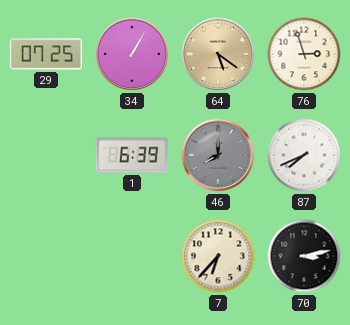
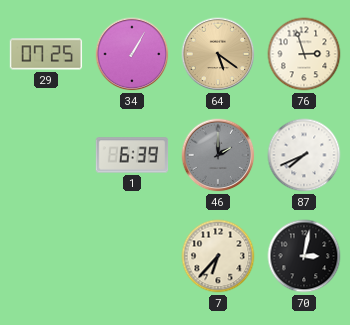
46: 8:00 -> 2:00 (218, 155)
70: 3:13 -> 3:02 (304, 256)
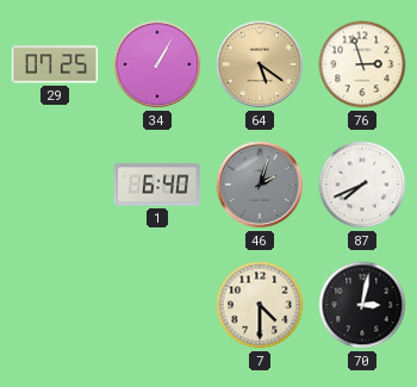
1: 6:39 -> 6:40 (157, 185)
46: 2:00 -> 2:03 (260, 185)
7: 6:37 -> 4:30 (260, 305)
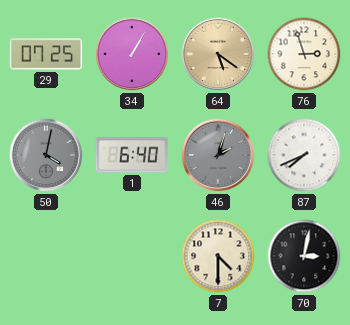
50: none -> 4:02 (46, 155)
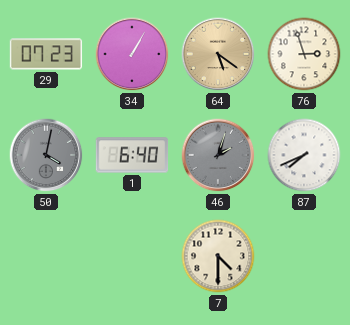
29: 07:25 -> 07:23 (46, 54)
70: 3:02 -> none (304, 256)
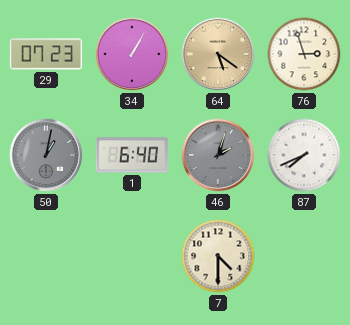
50: 4:02 -> 1:02 (46, 155)
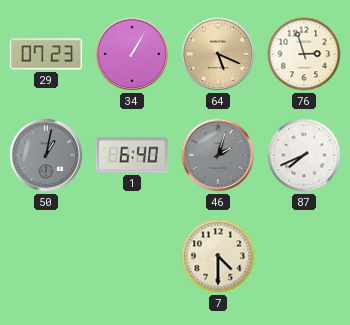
64: 5:21 -> 5:19 (218, 54)
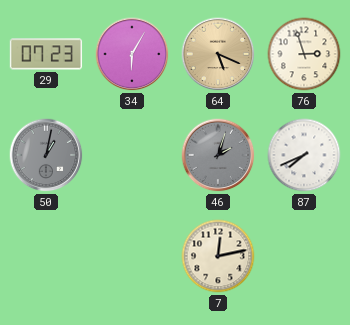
34: 1:05 -> 6:05 (132, 54)
1: 6:40 -> none (132, 155)
7: 4:30 -> 12:13 (218, 256)
